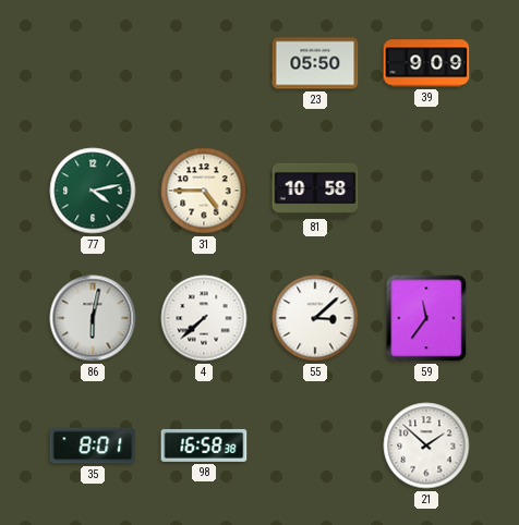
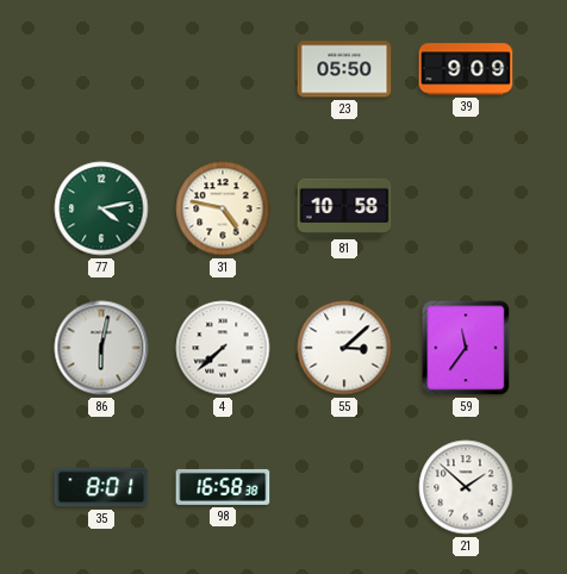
31: 4:45 -> 4:47 (223, 208)
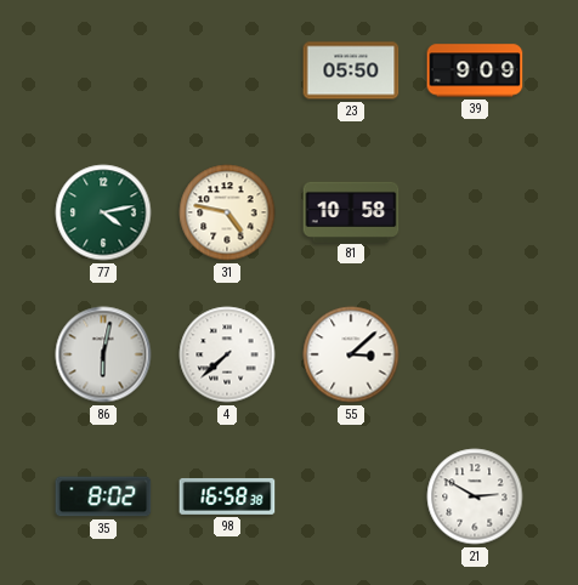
59: 11:36 -> none (466, 348)
35: 8:01 -> 8:02 (103, 496)
21: 1:52 -> 2:50 (475, 496)
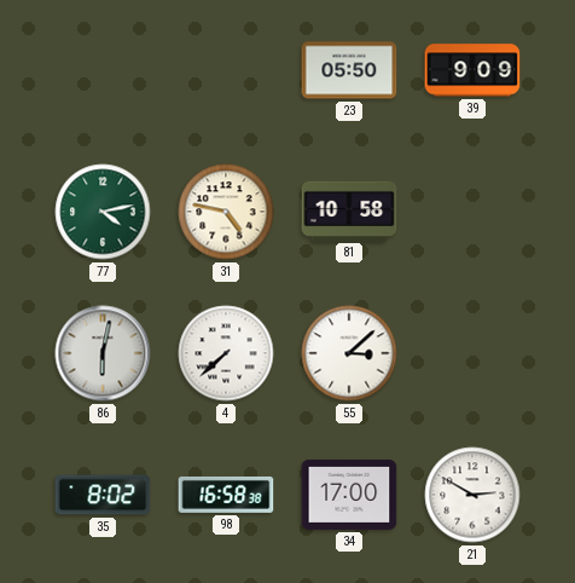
34: none -> 17:00 (349, 495)
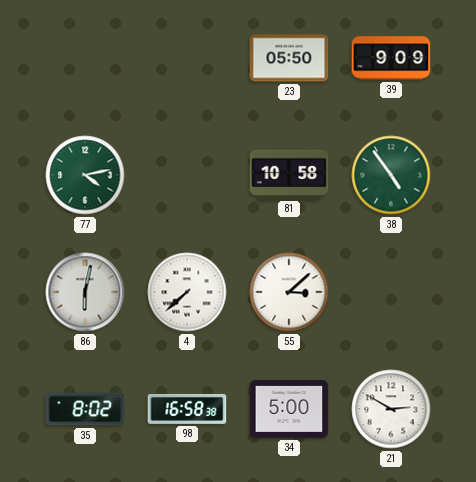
31: 4:47 -> none (226, 212)
38: none -> 4:54 (391, 175)
34: 17:00 -> 5:00 (289, 409)
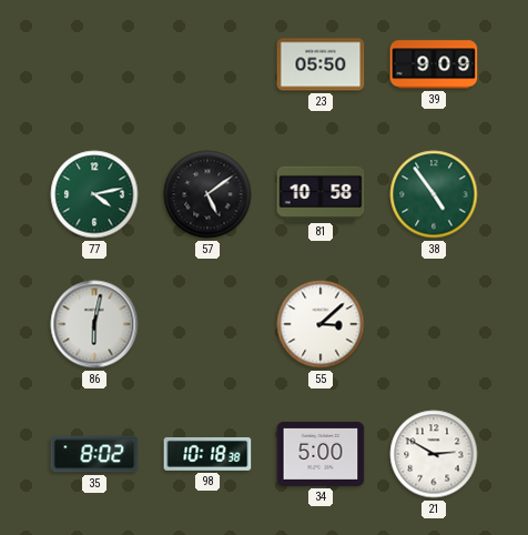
57: none -> 5:09 (207, 194)
4: 7:38 -> none (187, 292)
98: 16:58 -> 10:18 (207, 454)
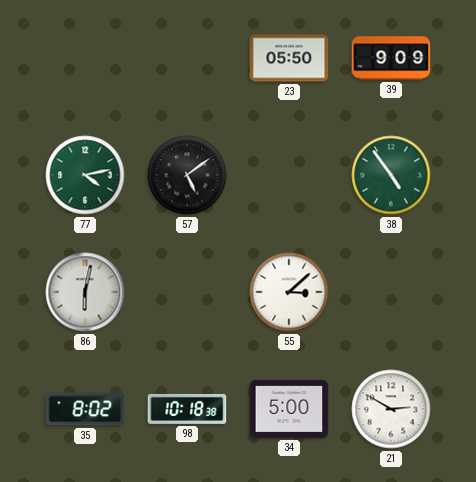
81: 10:58 -> none (321, 193)
